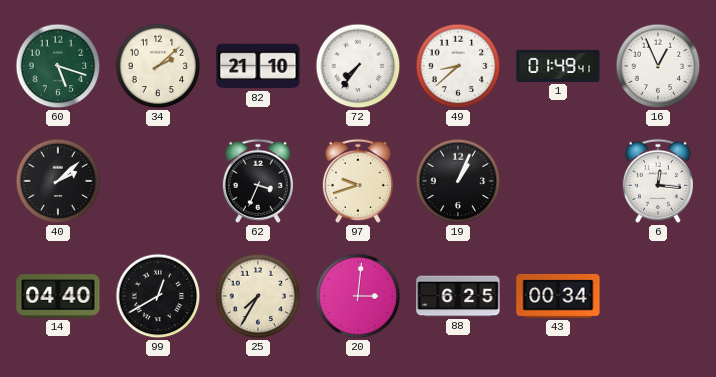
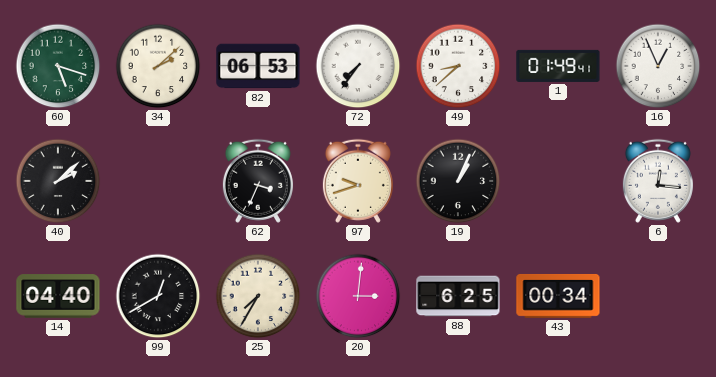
82: 21:10 -> 06:53 (258, 66)
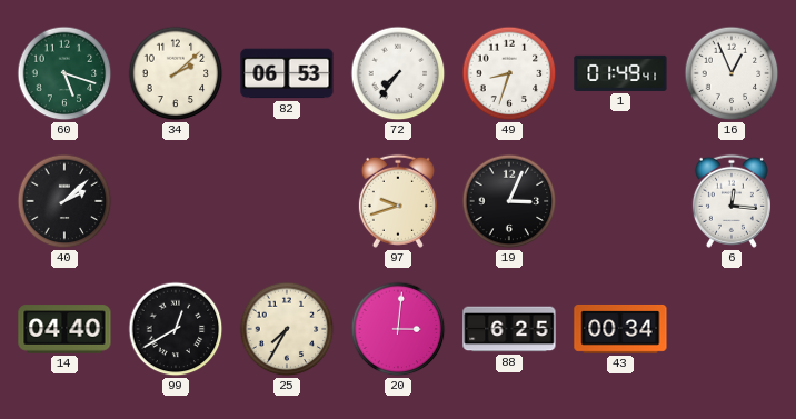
49: 8:38 -> 8:33 (509, 73)
62: 3:34 -> none (258, 181)
19: 1:04 -> 3:04 (509, 201)
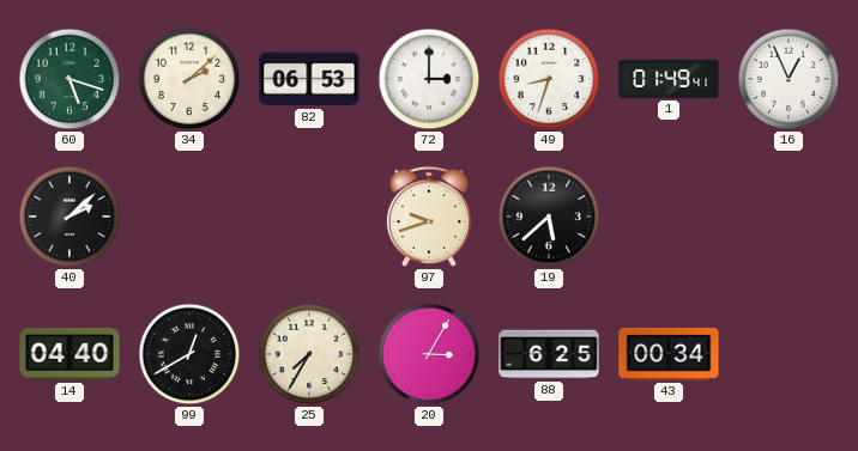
72: 7:36 -> 3:00 (429, 79)
19: 3:04 -> 5:38 (549, 217)
6: 12:16 -> none (732, 201)
20: 3:01 -> 3:05 (429, 354)
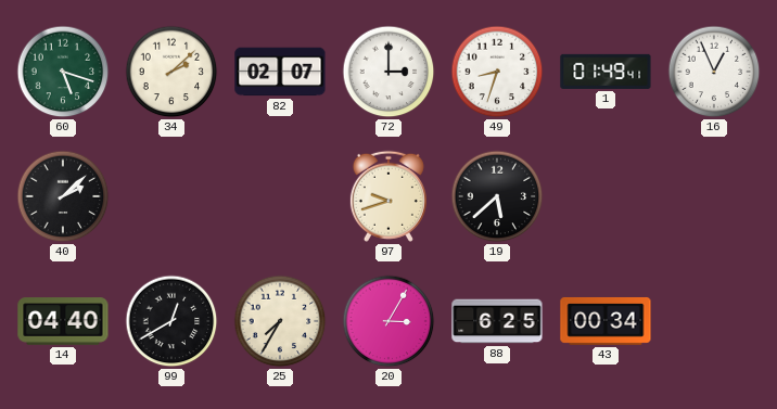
82: 06:53 -> 02:07 (280, 72)
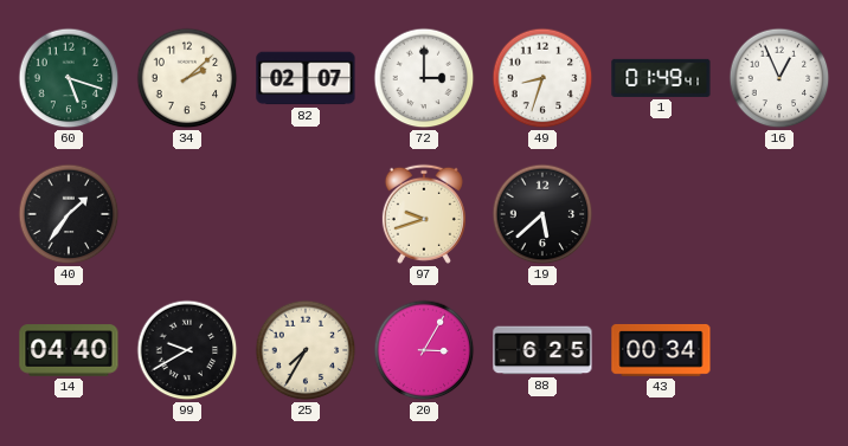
40: 2:08 -> 1:36 (69, 214)
99: 12:40 -> 9:40 (187, 350)
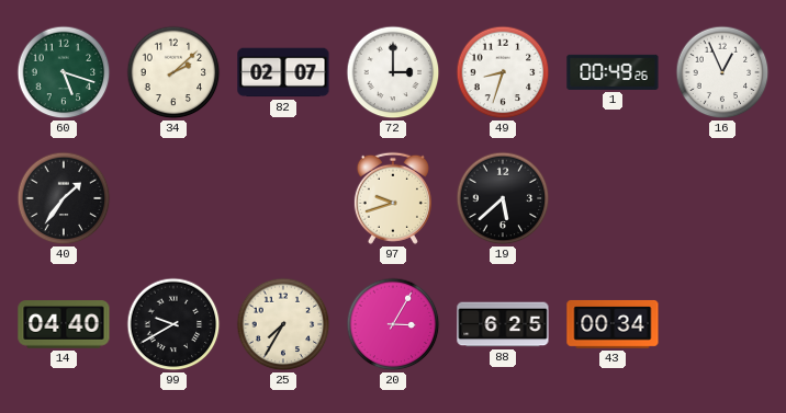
1: 01:49 -> 00:49 (613, 72)
